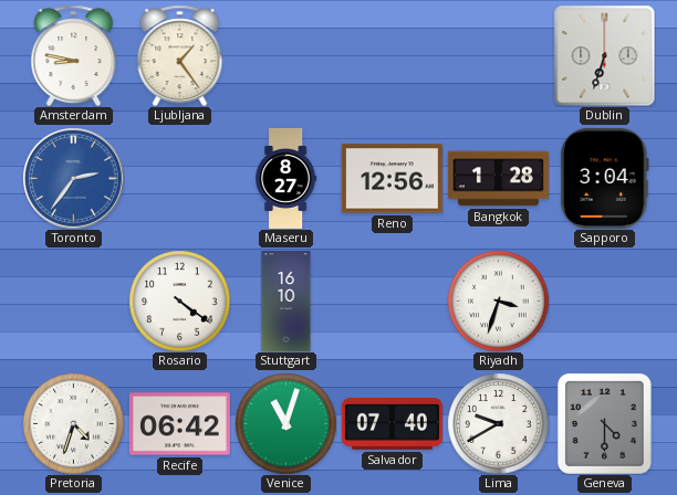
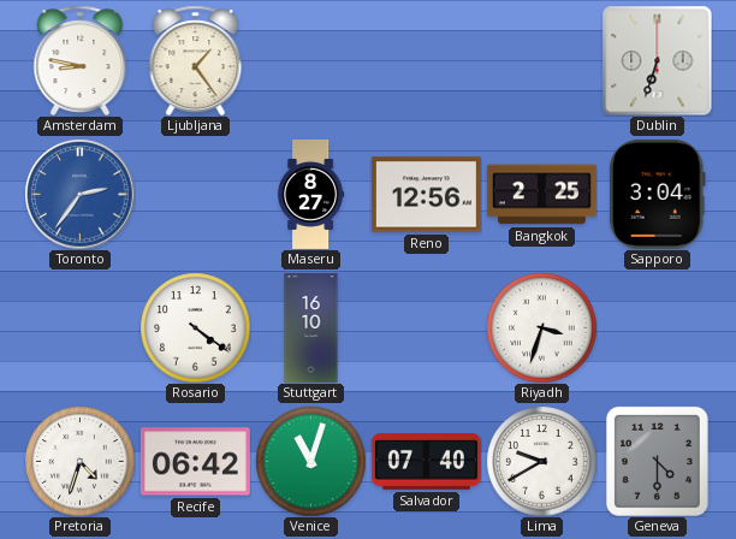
Bangkok: 1:28 -> 2:25 (541, 195)
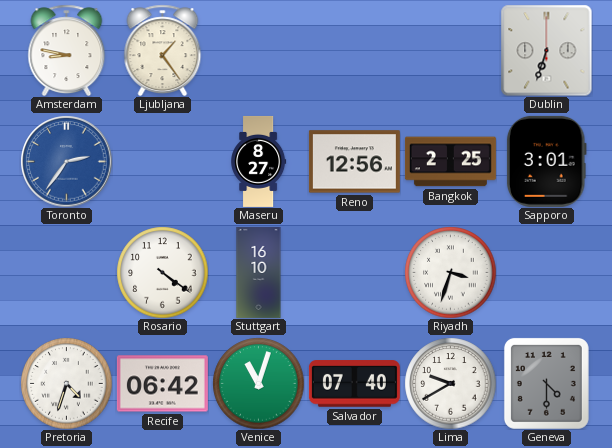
Sapporo: 3:04 -> 3:01 (546, 161)
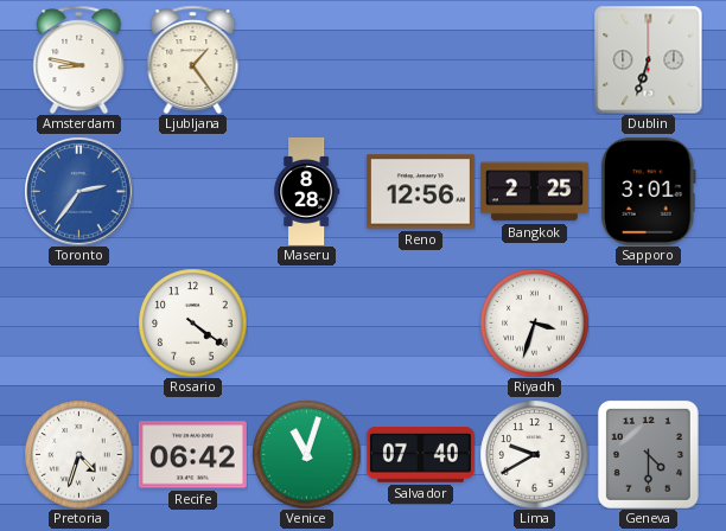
Maseru: 8:27 -> 8:28 (307, 191)
Stuttgart: 16:10 -> none (259, 272)
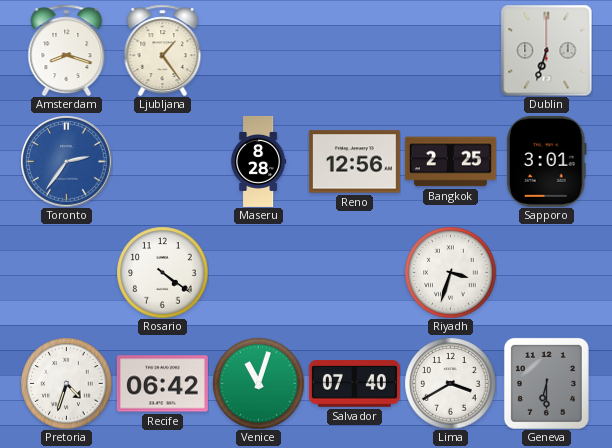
Amsterdam: 8:47 -> 8:18 (67, 50)
Lima: 9:40 -> 3:40 (450, 383)
Geneva: 4:30 -> 6:30 (546, 383)
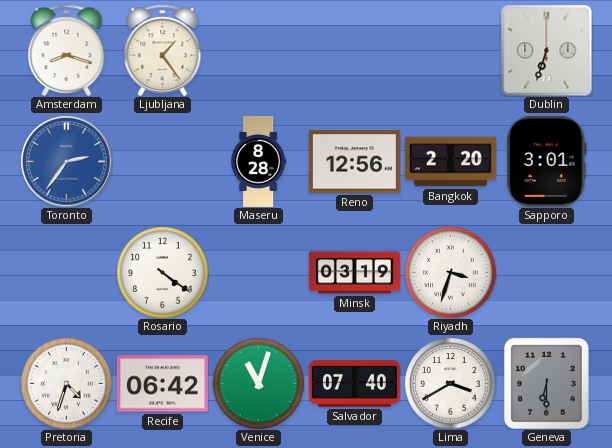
Bangkok: 2:25 -> 2:20 (450, 162)
Minsk: none -> 03:19 (354, 273)
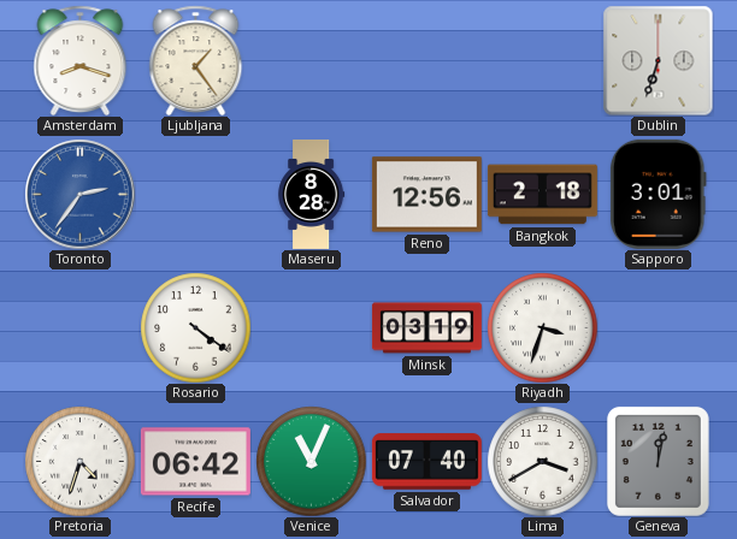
Bangkok: 2:20 -> 2:18 (542, 195)
Venice: 11:03 -> 11:04 (311, 461)
Geneva: 6:30 -> 12:02 (658, 461)
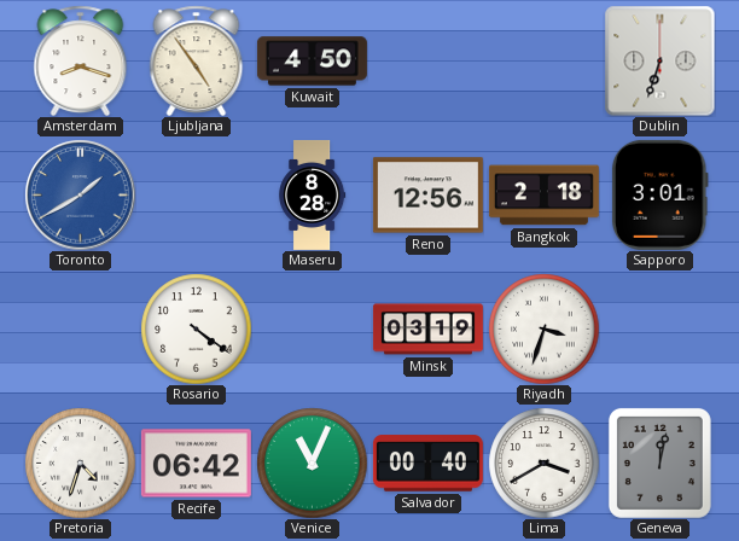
Ljubljana: 1:24 -> 4:54 (197, 60)
Kuwait: none -> 4:50 (312, 62)
Toronto: 2:36 -> 1:40 (80, 194)
Salvador: 07:40 -> 00:40 (427, 464)
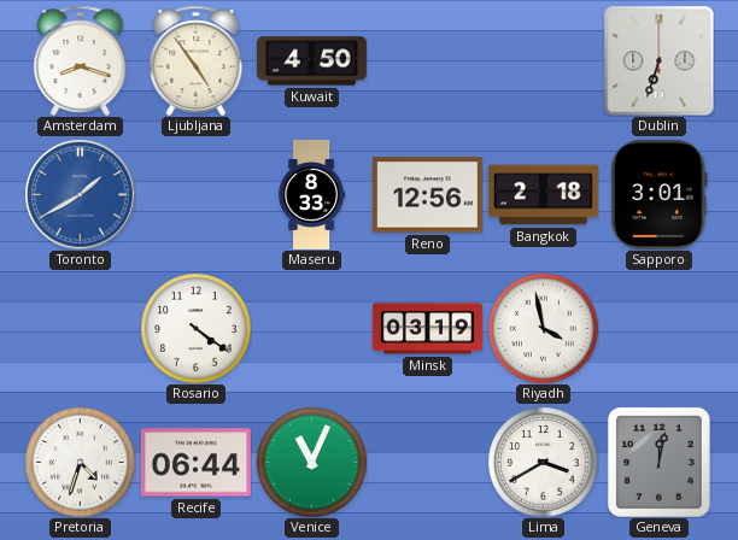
Maseru: 8:28 -> 8:33 (312, 194)
Riyadh: 3:33 -> 3:58 (543, 328)
Recife: 06:42 -> 06:44 (195, 463)
Salvador: 00:40 -> none (427, 464)
